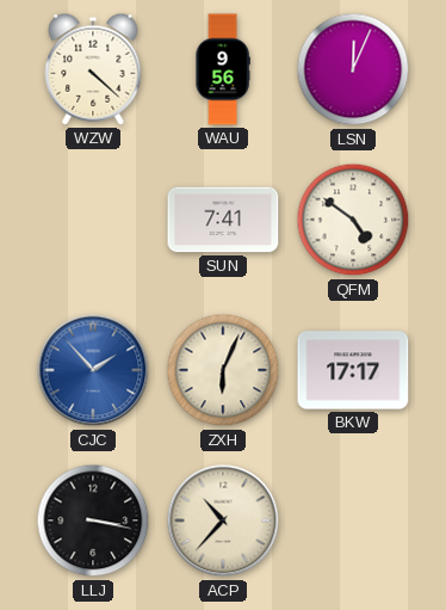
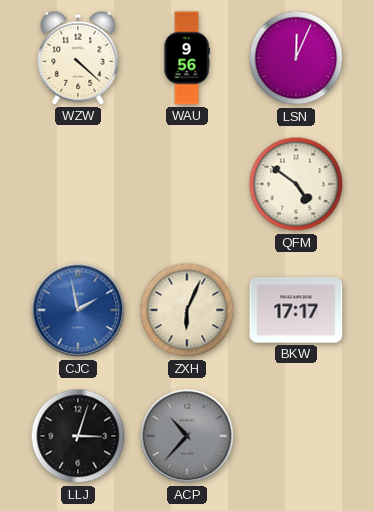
SUN: 7:41 -> none (223, 220)
CJC: 1:53 -> 1:58 (78, 310)
LLJ: 3:17 -> 3:03 (78, 436)
ACP dial: cream -> grey (187, 436)
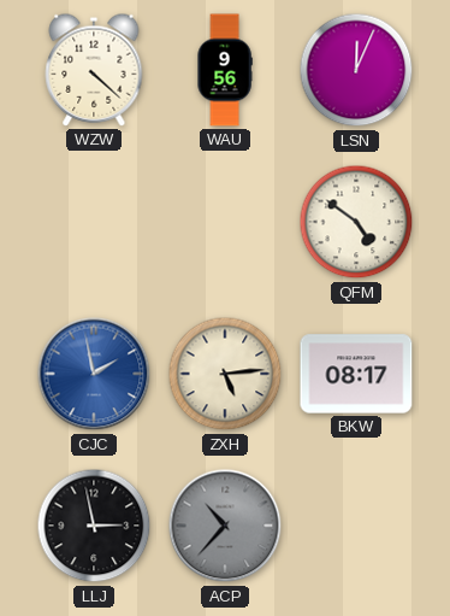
ZXH: 6:04 -> 5:14 (225, 374)
BKW: 17:17 -> 08:17 (356, 374)
LLJ: 3:03 -> 2:58 (94, 526)
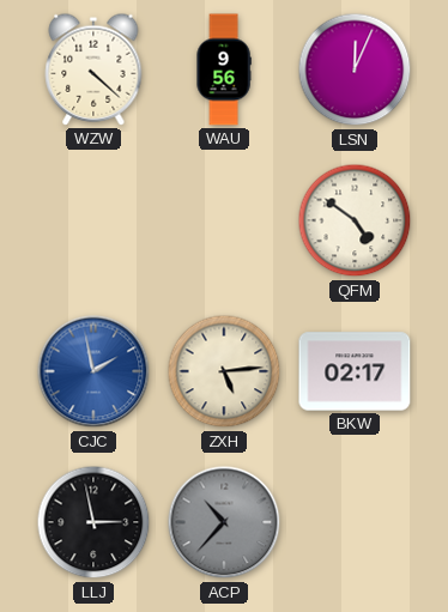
BKW: 08:17 -> 02:17 (355, 371)
